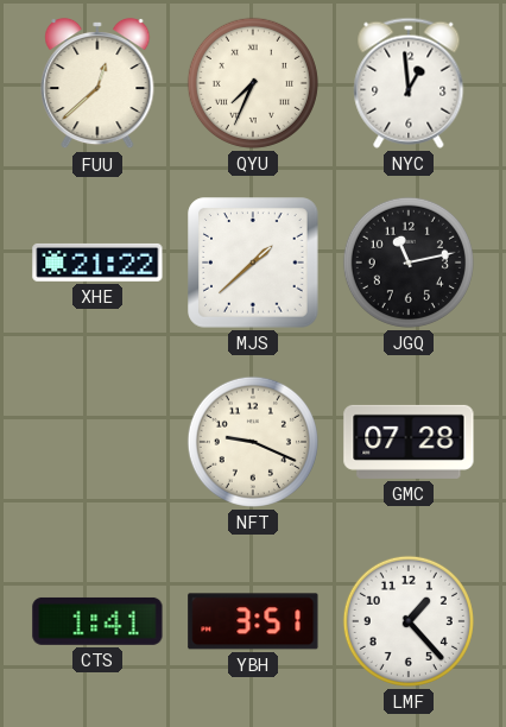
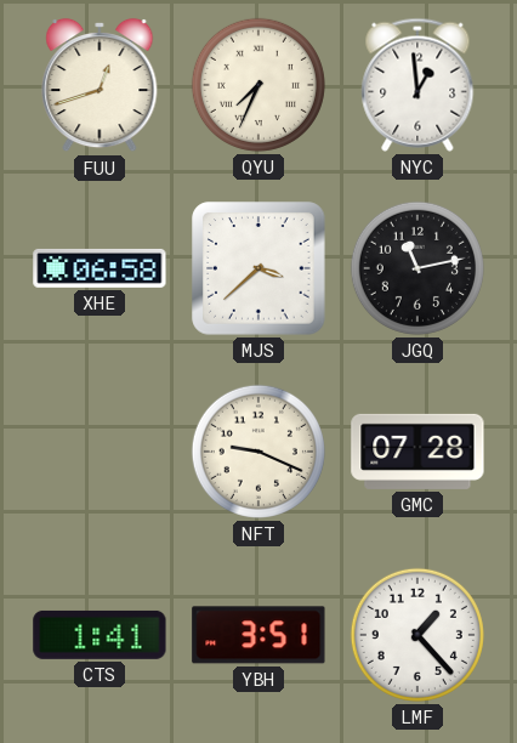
FUU: 12:38 -> 12:42 (100, 85)
XHE: 21:22 -> 06:58 (100, 268)
MJS: 1:38 -> 3:38 (258, 268)
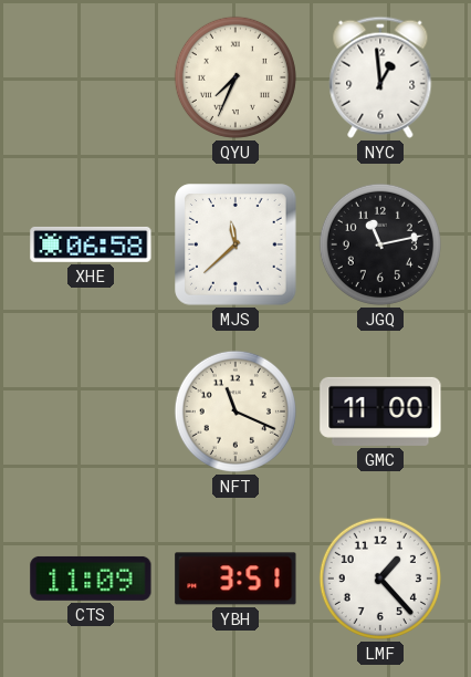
FUU: 12:42 -> none (100, 85)
MJS: 3:38 -> 11:38 (236, 244)
NFT: 9:19 -> 11:19 (236, 412)
GMC: 07:28 -> 11:00 (380, 412)
CTS: 1:41 -> 11:09 (91, 579)
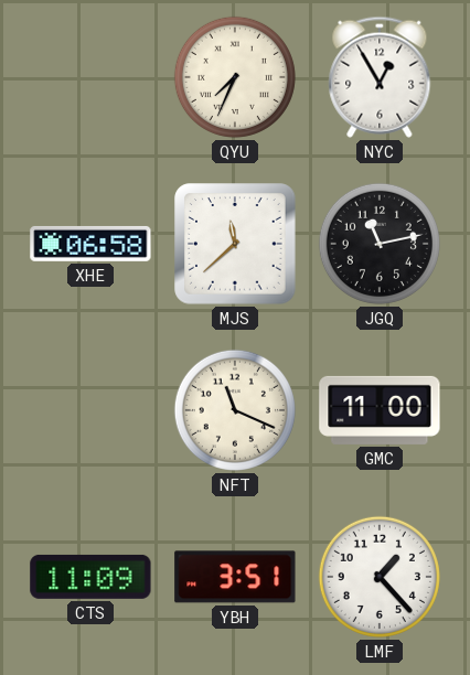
NYC: 12:59 -> 12:55 (380, 77)
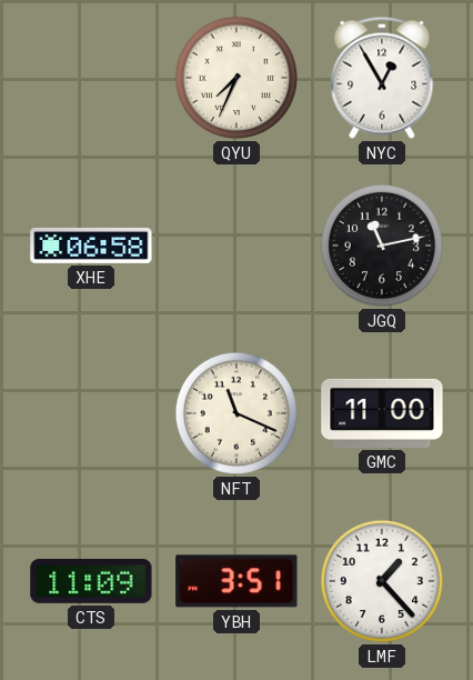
MJS: 11:38 -> none (235, 244)
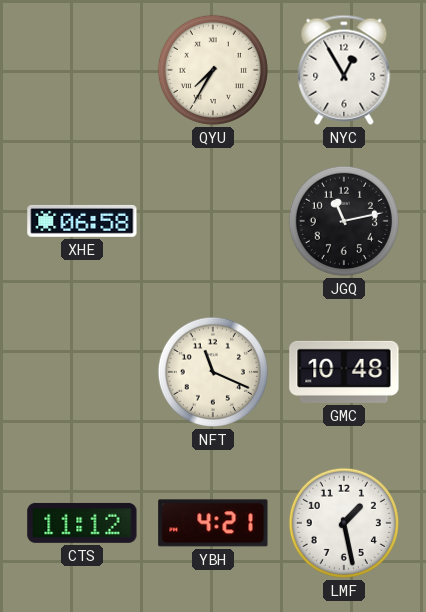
QYU: 7:34 -> 7:35 (213, 70)
GMC: 11:00 -> 10:48 (344, 372)
CTS: 11:09 -> 11:12 (82, 523)
YBH: 3:51 -> 4:21 (213, 523)
LMF: 1:23 -> 1:28 (344, 523)
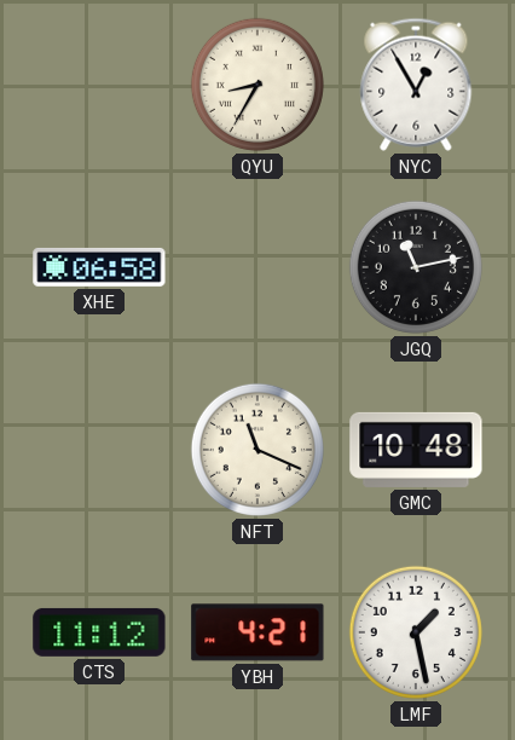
QYU: 7:35 -> 8:35 (257, 85)
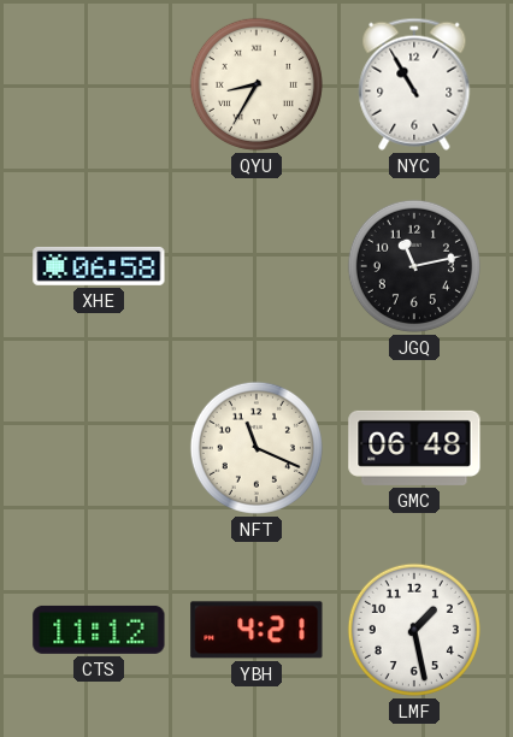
NYC: 12:55 -> 10:55 (414, 84)
GMC: 10:48 -> 06:48 (414, 448)
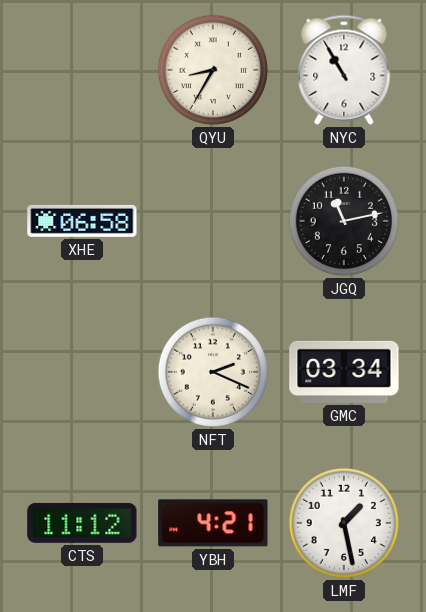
NFT: 11:19 -> 2:19 (213, 372)
GMC: 06:48 -> 03:34 (344, 372)
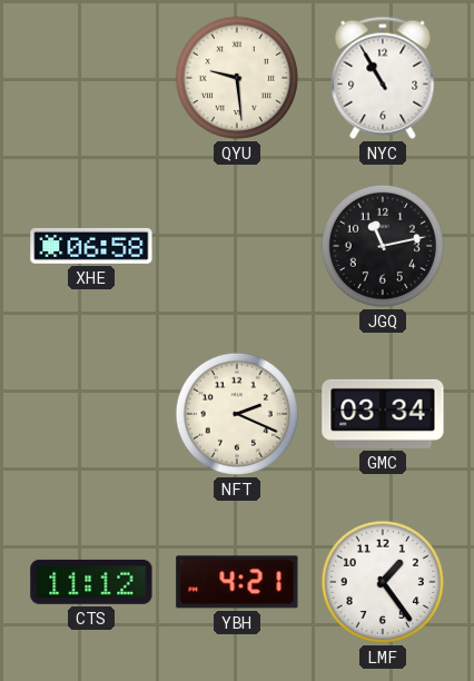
QYU: 8:35 -> 9:29 (237, 78)
LMF: 1:28 -> 1:24 (383, 582)
